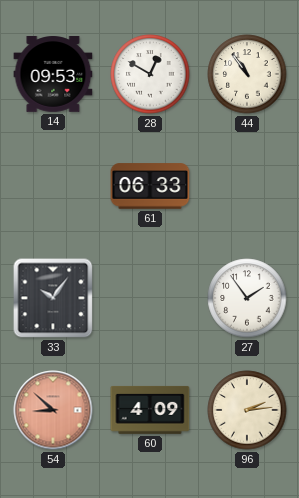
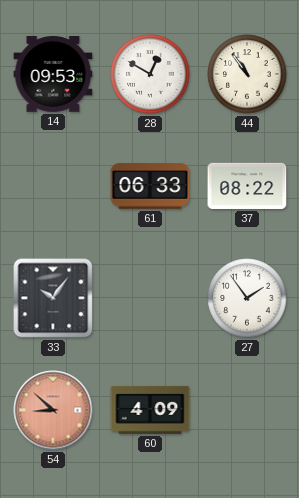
37: none -> 08:22 (247, 186)
96: 2:14 -> none (247, 410)
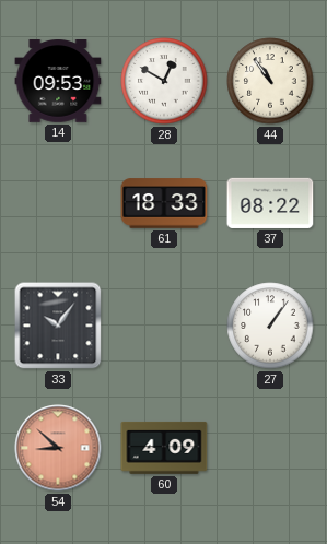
61: 06:33 -> 18:33 (164, 203)
27: 1:54 -> 1:06 (270, 326)
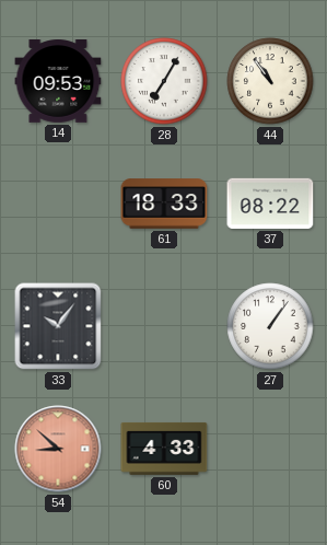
28: 12:50 -> 7:05 (164, 81)
60: 4:09 -> 4:33 (164, 449)
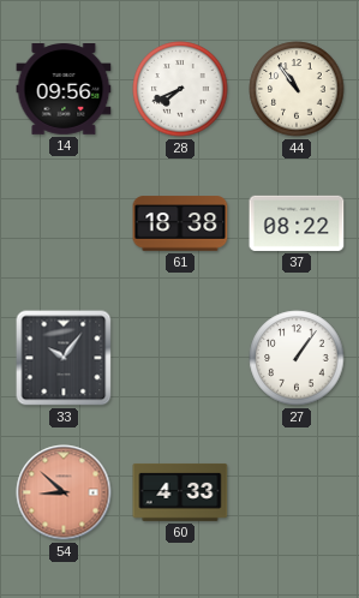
14: 09:53 -> 09:56 (64, 89)
28: 7:05 -> 7:41 (180, 89)
61: 18:33 -> 18:38 (180, 223)
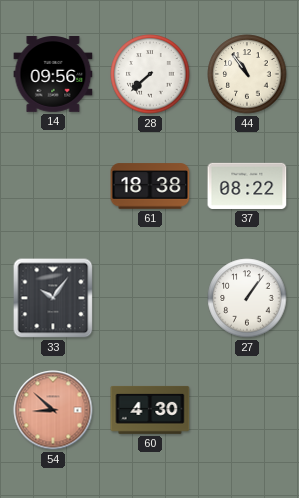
28: 7:41 -> 7:38 (150, 74)
60: 4:33 -> 4:30 (150, 410)
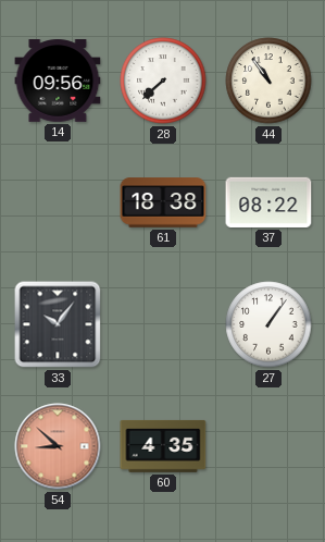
60: 4:30 -> 4:35 (163, 446)
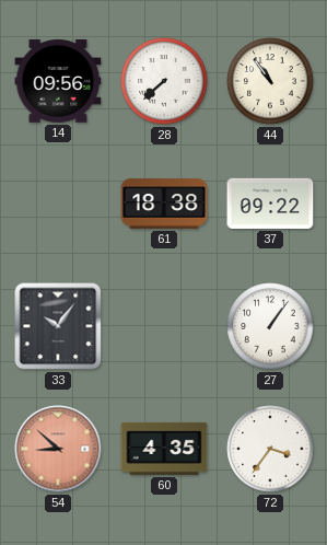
37: 08:22 -> 09:22 (270, 204)
72: none -> 3:36 (270, 449)
